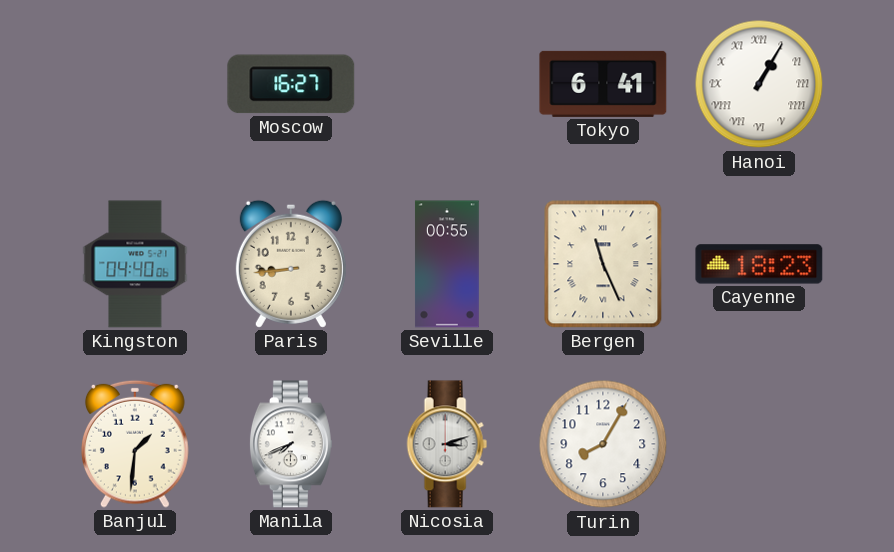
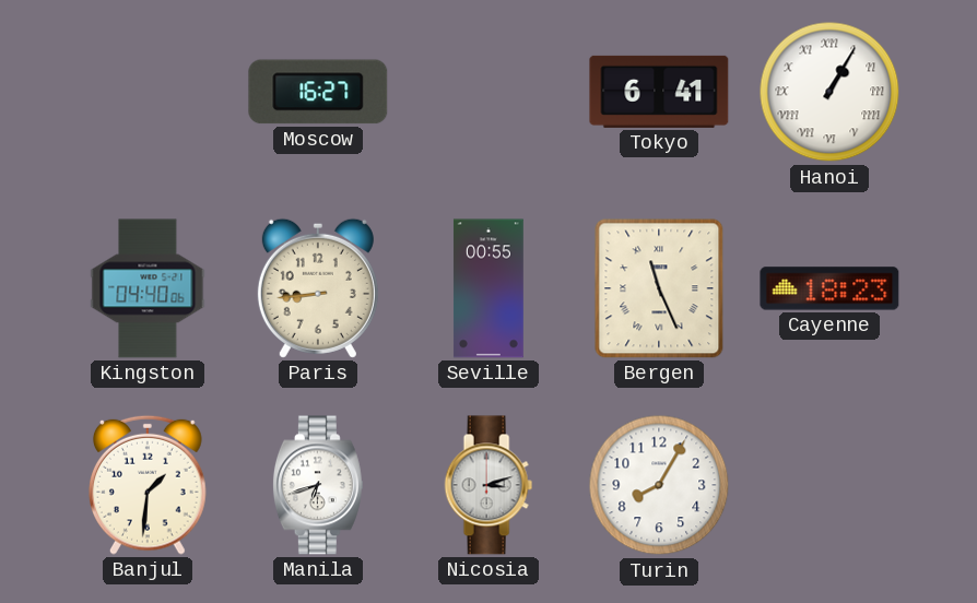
Manila: 7:41 -> 6:42 (318, 485)
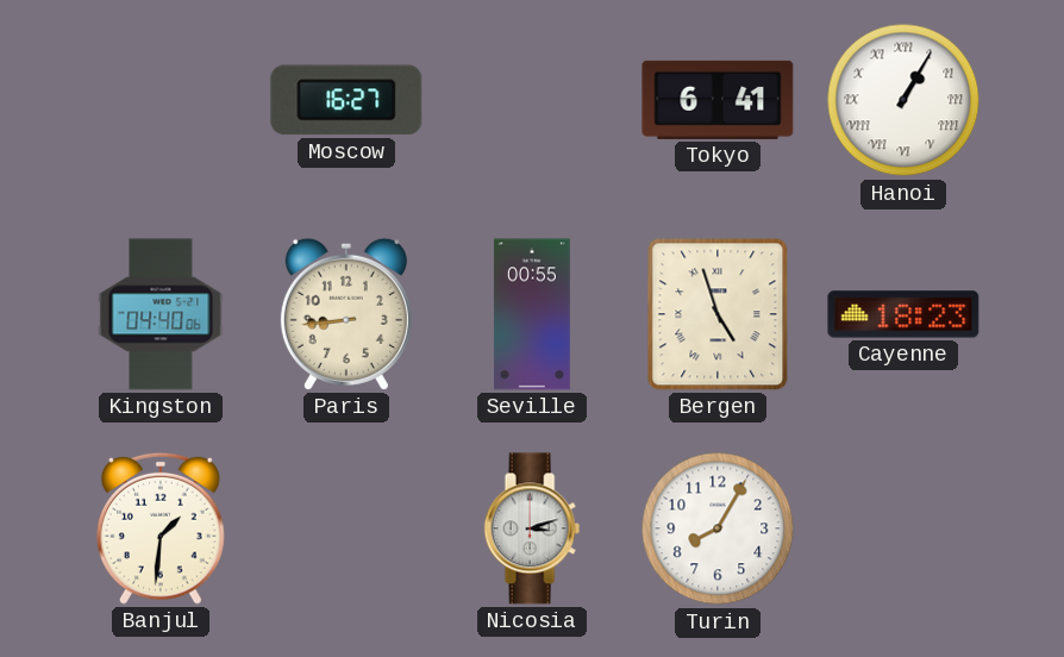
Bergen: 11:26 -> 4:57 (718, 314)
Manila: 6:42 -> none (318, 485)
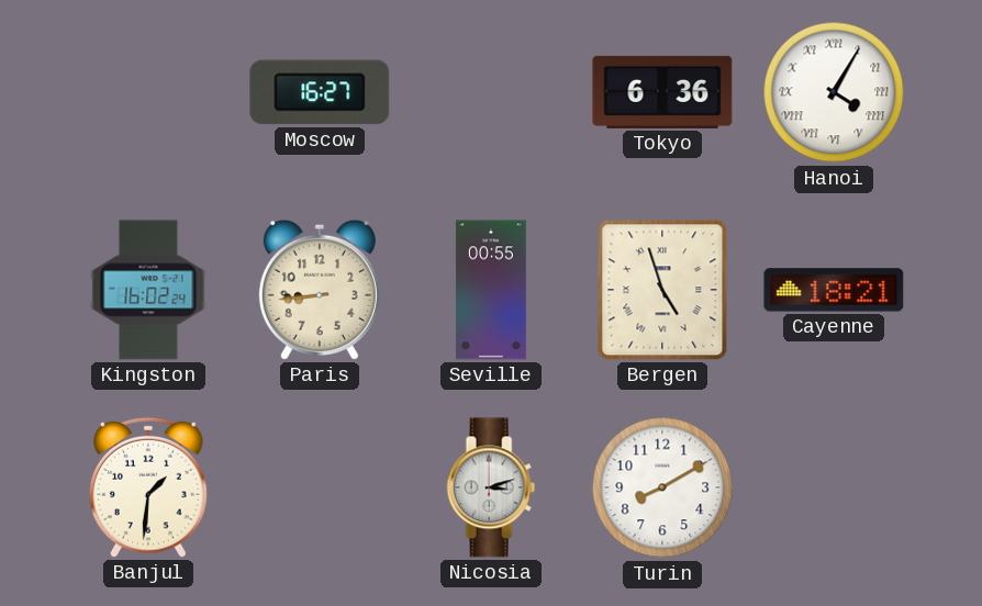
Tokyo: 6:41 -> 6:36 (662, 92)
Hanoi: 1:05 -> 4:05 (834, 92)
Kingston: 04:40 -> 16:02 (148, 290)
Cayenne: 18:23 -> 18:21 (834, 290)
Turin: 8:05 -> 8:10 (662, 487)
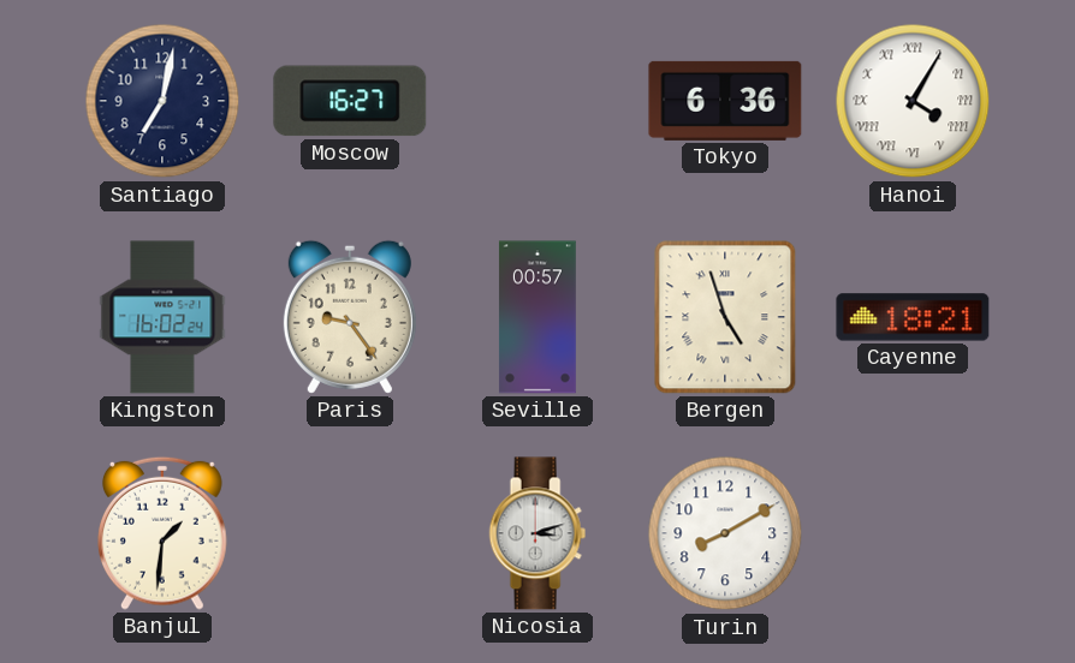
Santiago: none -> 7:02 (162, 101)
Paris: 8:44 -> 9:24 (350, 317)
Seville: 00:55 -> 00:57 (537, 317)
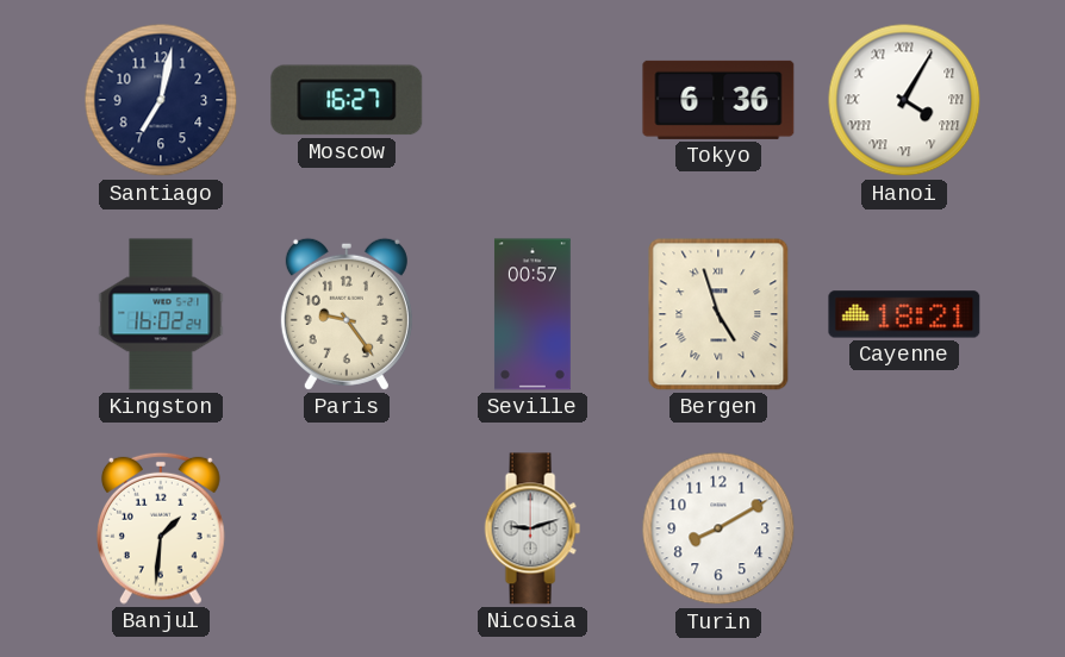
Nicosia: 3:12 -> 9:12 (532, 528)
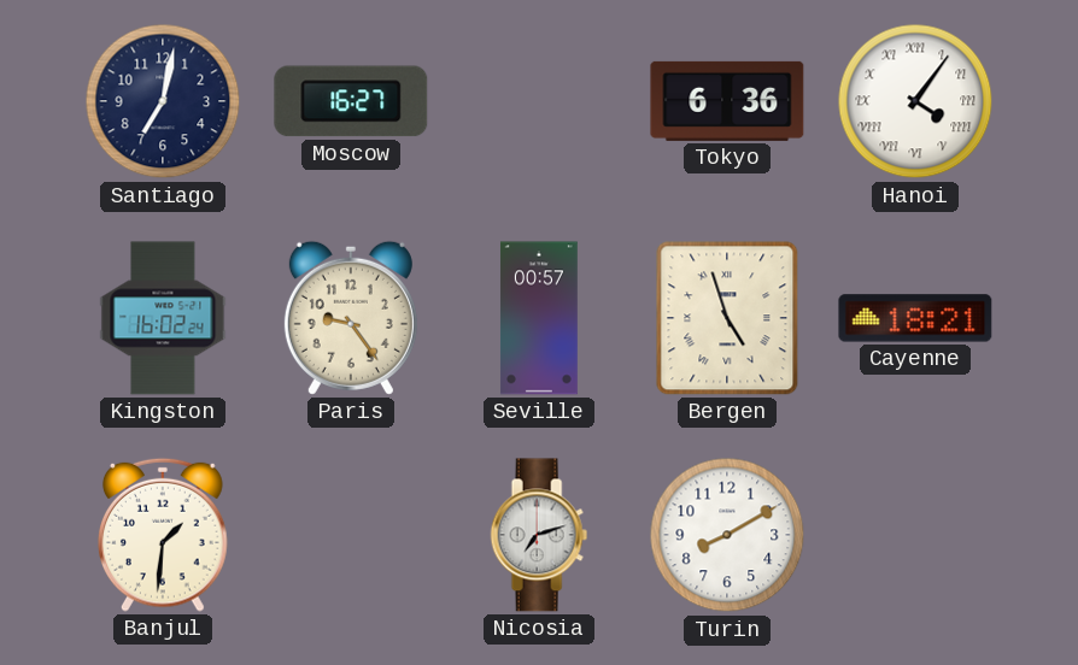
Hanoi: 4:05 -> 4:06 (915, 101)
Nicosia: 9:12 -> 7:12 (539, 535)
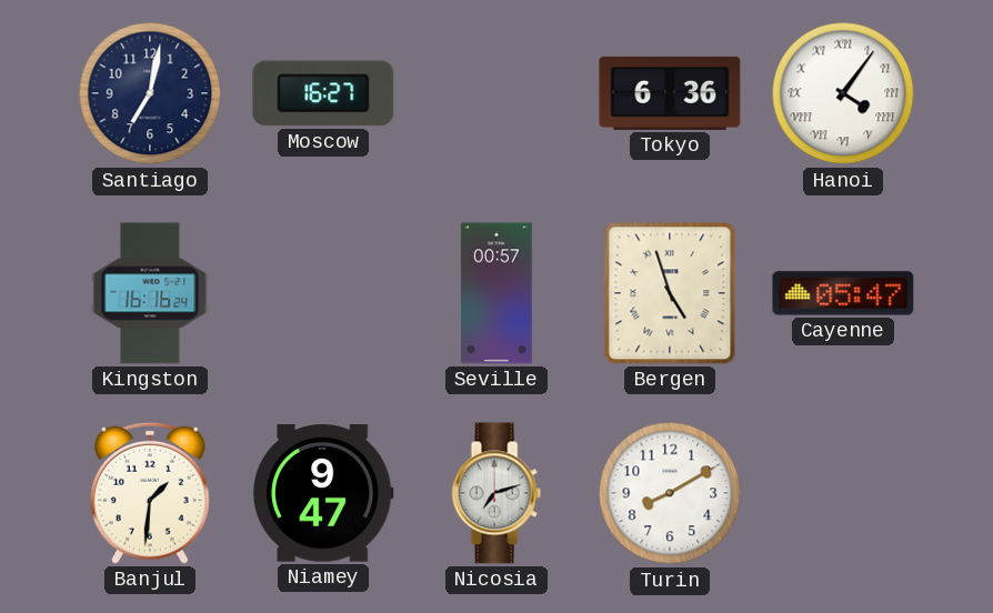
Kingston: 16:02 -> 16:16 (150, 293)
Paris: 9:24 -> none (351, 318)
Cayenne: 18:21 -> 05:47 (843, 293)
Niamey: none -> 9:47 (323, 493)
